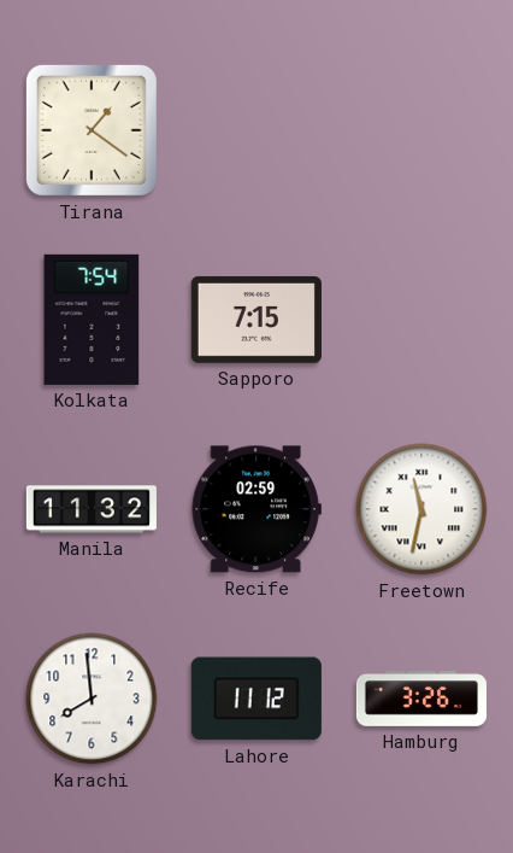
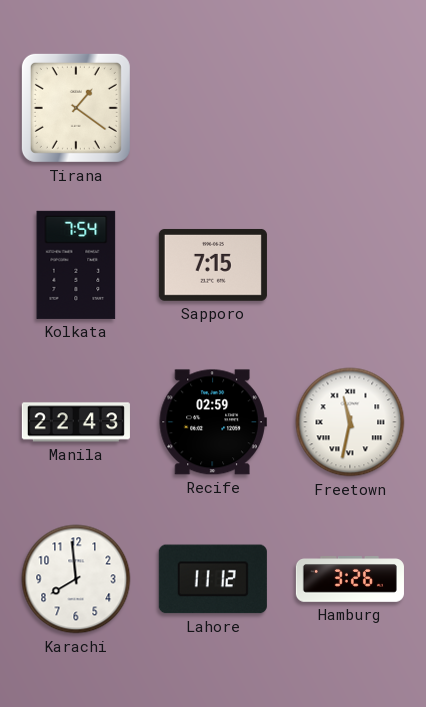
Manila: 11:32 -> 22:43 (76, 422)
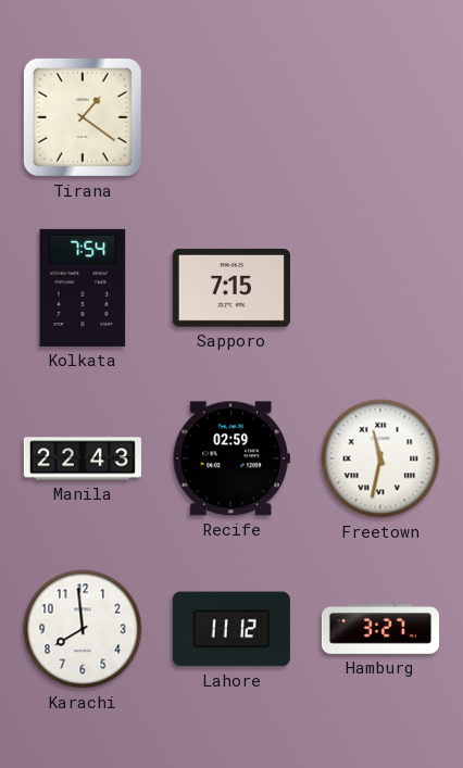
Hamburg: 3:26 -> 3:27 (380, 629)
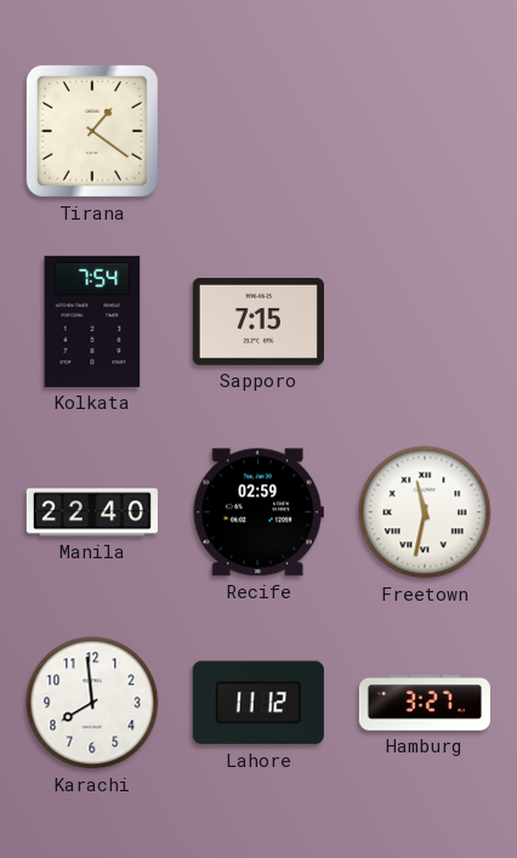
Manila: 22:43 -> 22:40 (92, 512)
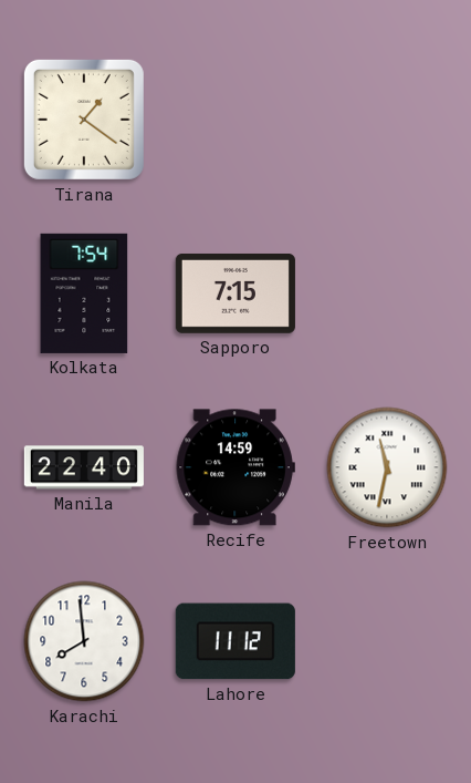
Recife: 02:59 -> 14:59 (236, 467)
Hamburg: 3:27 -> none (425, 703)
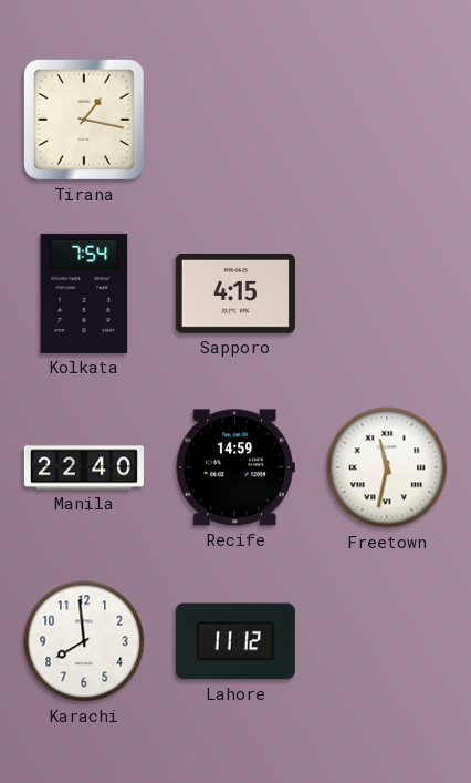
Tirana: 1:21 -> 1:17 (84, 120)
Sapporo: 7:15 -> 4:15 (236, 293)
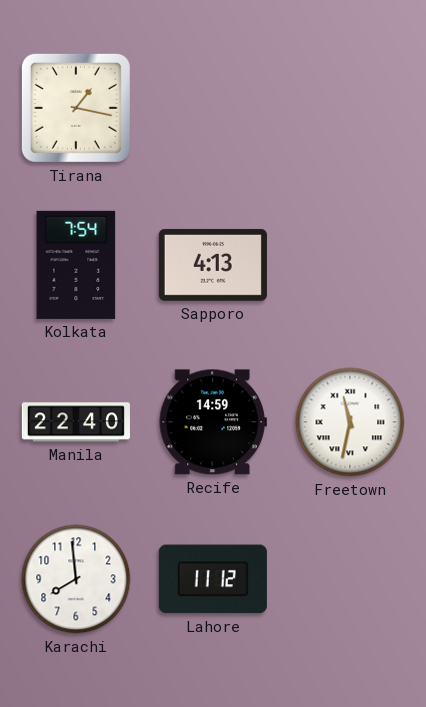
Sapporo: 4:15 -> 4:13 (213, 265)
